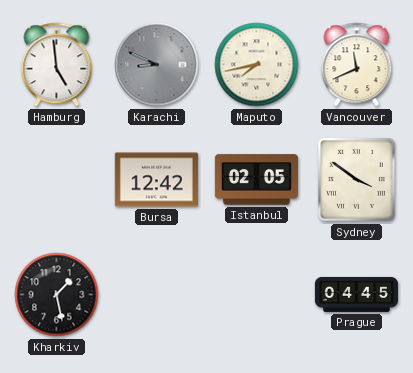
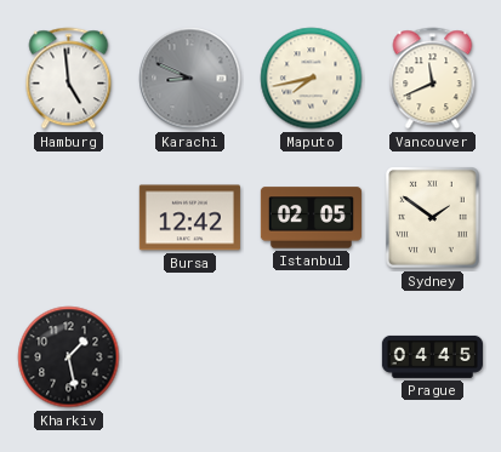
Sydney: 3:51 -> 1:51 (433, 218)
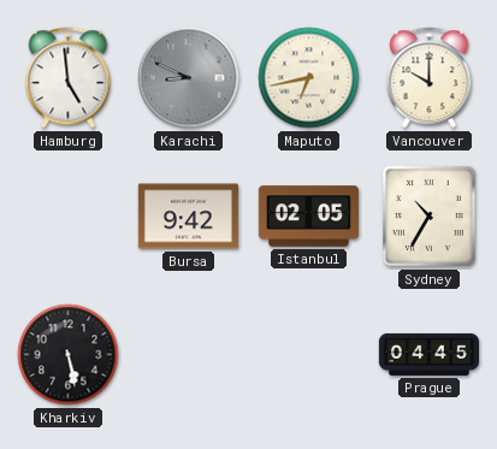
Maputo: 7:43 -> 6:43 (309, 78)
Vancouver: 11:41 -> 10:00 (430, 78)
Bursa: 12:42 -> 9:42 (188, 217)
Sydney: 1:51 -> 10:35 (430, 217)
Kharkiv: 1:28 -> 5:28 (69, 355)
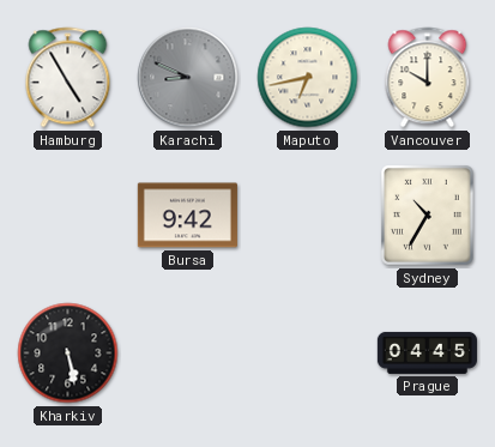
Hamburg: 4:59 -> 4:55 (68, 78)
Istanbul: 02:05 -> none (308, 217)
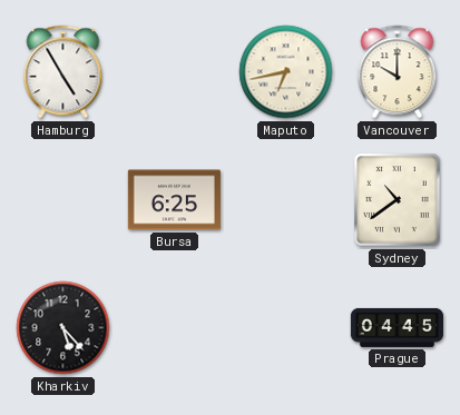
Karachi: 8:49 -> none (188, 78)
Bursa: 9:42 -> 6:25 (174, 200)
Sydney: 10:35 -> 10:39 (398, 200)
Kharkiv: 5:28 -> 5:23 (63, 328)
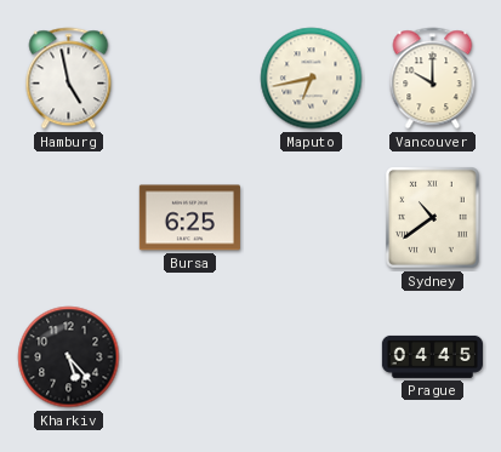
Hamburg: 4:55 -> 4:58 (69, 79)
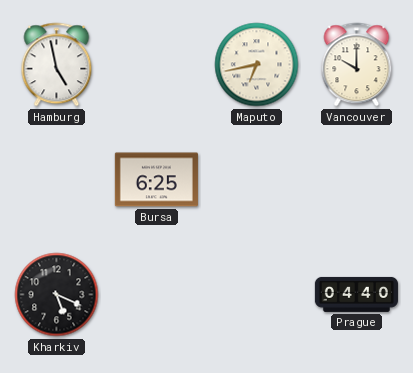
Sydney: 10:39 -> none (433, 218)
Kharkiv: 5:23 -> 5:19 (57, 295)
Prague: 04:45 -> 04:40 (356, 294)
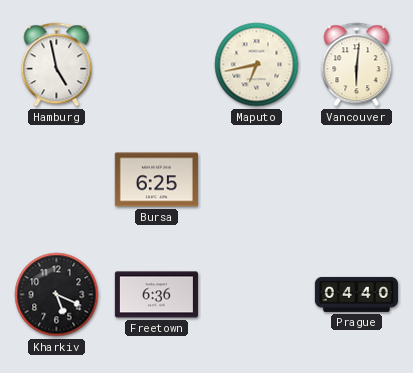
Vancouver: 10:00 -> 6:01 (357, 65)
Freetown: none -> 6:36 (156, 295)
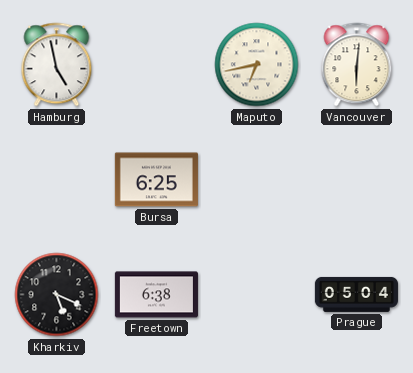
Freetown: 6:36 -> 6:38 (156, 295)
Prague: 04:40 -> 05:04 (356, 294)
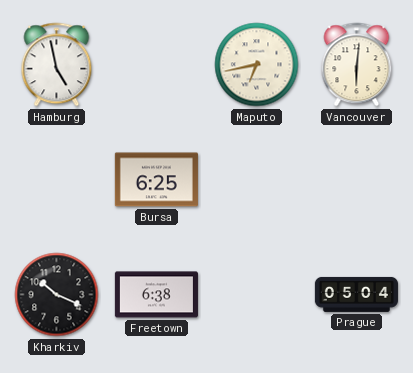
Kharkiv: 5:19 -> 10:19 (57, 295)
